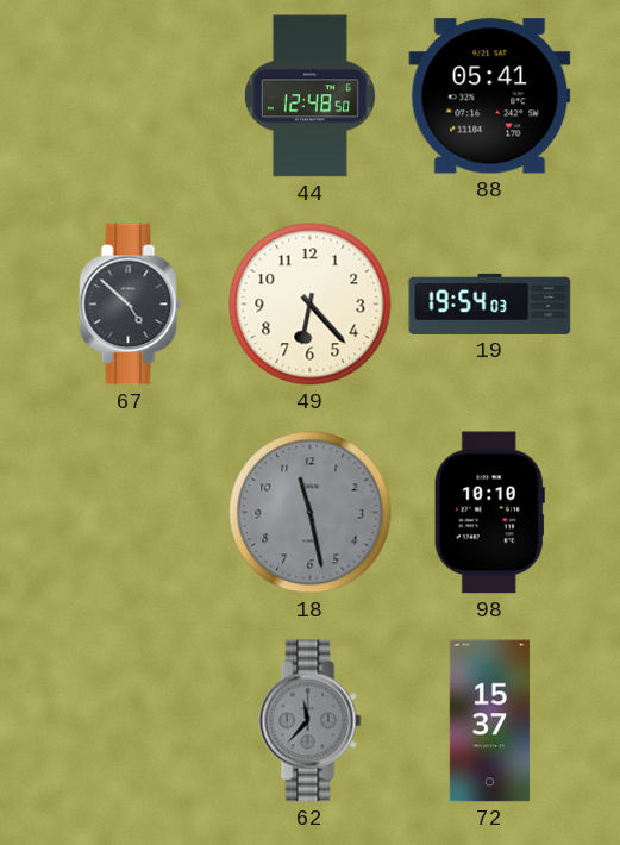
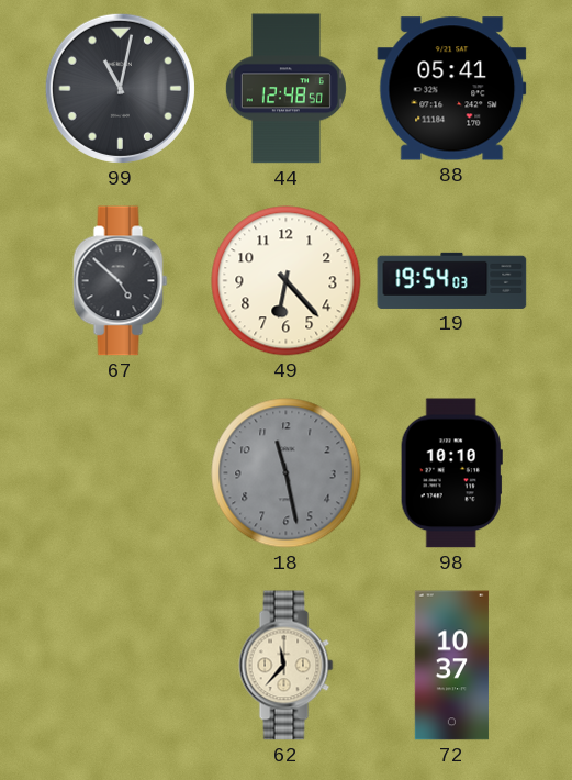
99: none -> 11:02 (120, 88)
62 dial: grey -> cream (287, 666)
72: 15:37 -> 10:37 (451, 666)
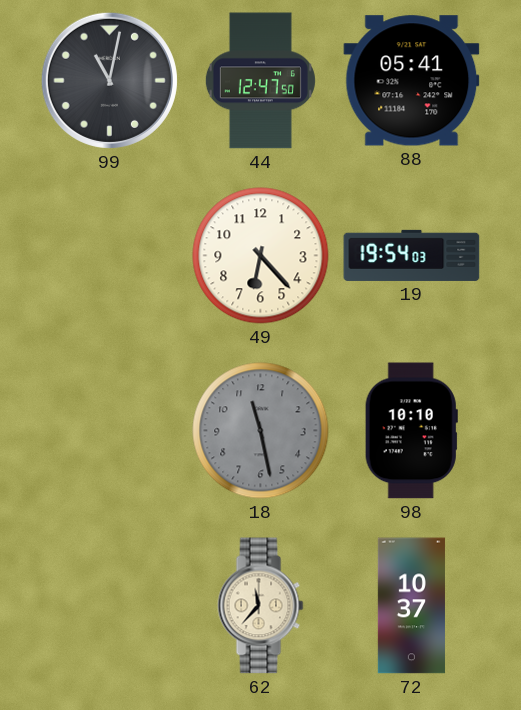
44: 12:48 -> 12:47 (260, 81)
67: 4:52 -> none (121, 281)
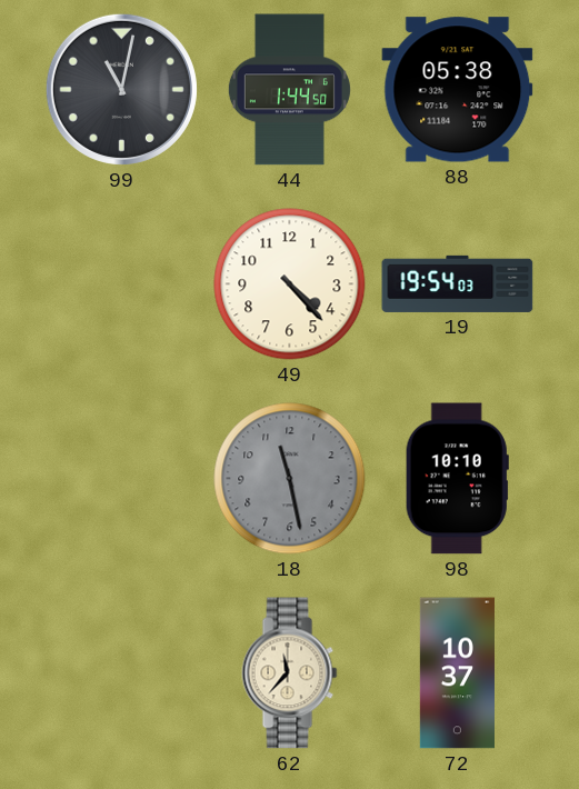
44: 12:47 -> 1:44 (289, 90)
88: 05:41 -> 05:38 (458, 90)
49: 6:23 -> 4:23 (290, 284)
